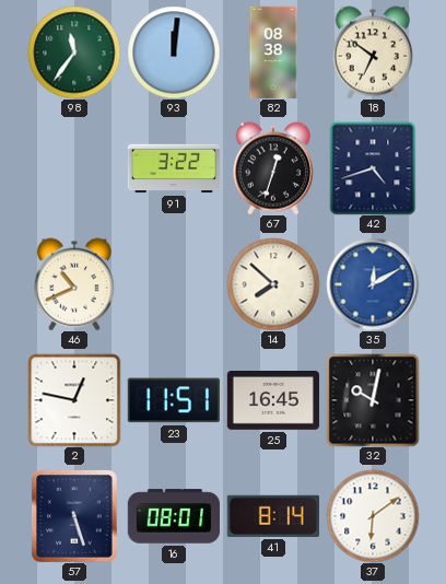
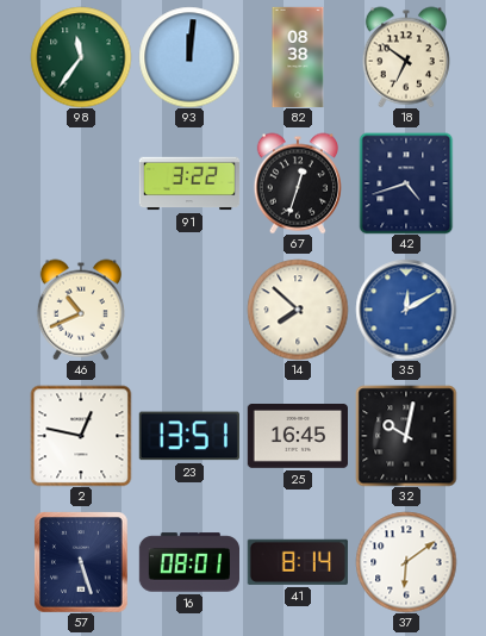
23: 11:51 -> 13:51 (189, 436)
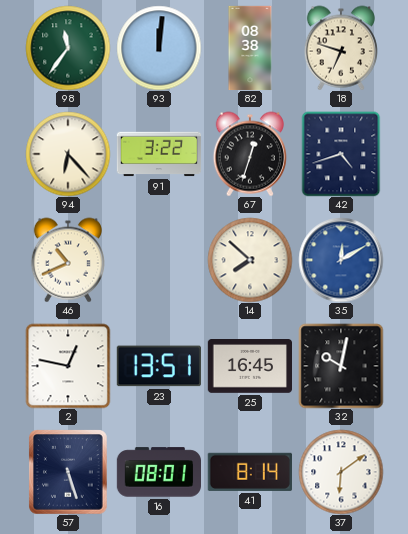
18: 6:51 -> 6:48 (341, 48)
94: none -> 6:23 (68, 154)
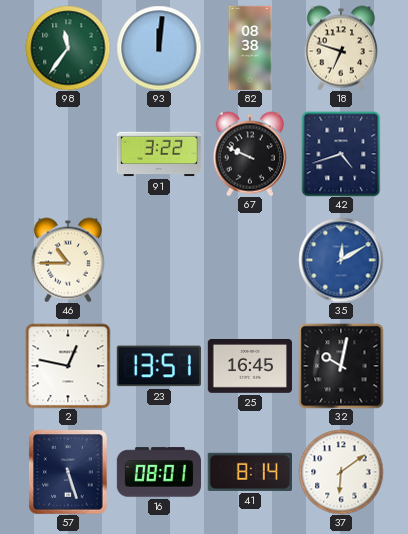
94: 6:23 -> none (68, 154)
67: 12:33 -> 9:49 (250, 154)
46: 10:41 -> 10:45 (68, 260)
14: 7:52 -> none (250, 260)
